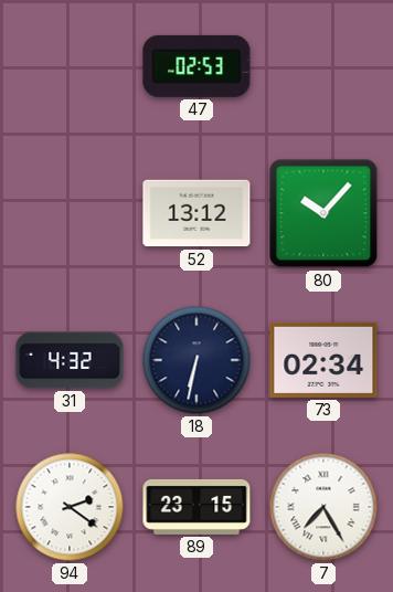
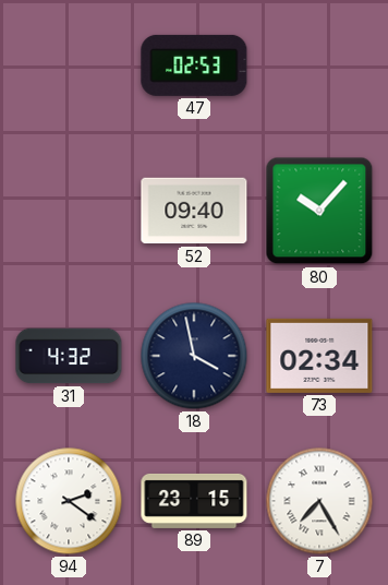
52: 13:12 -> 09:40 (194, 211)
18: 6:32 -> 3:58 (194, 356)
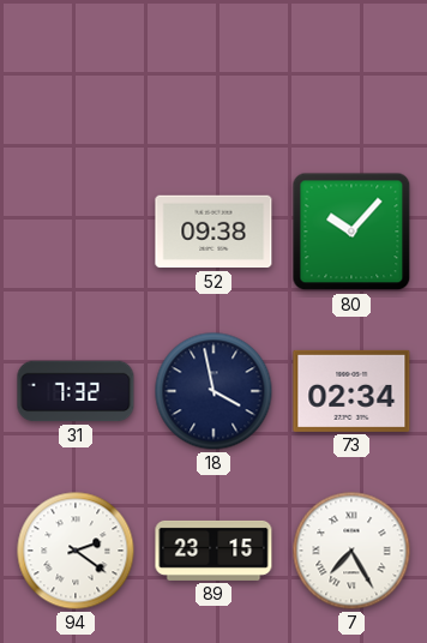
47: 02:53 -> none (194, 65)
52: 09:40 -> 09:38 (213, 232)
31: 4:32 -> 7:32 (76, 391)
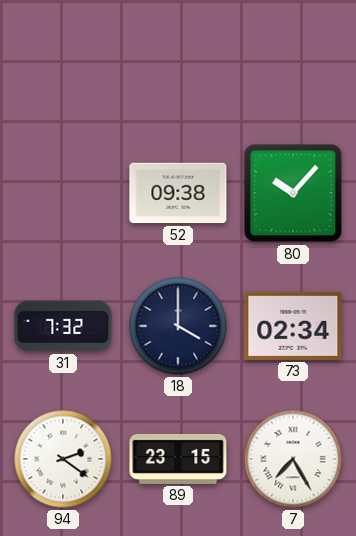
18: 3:58 -> 4:00 (178, 326)
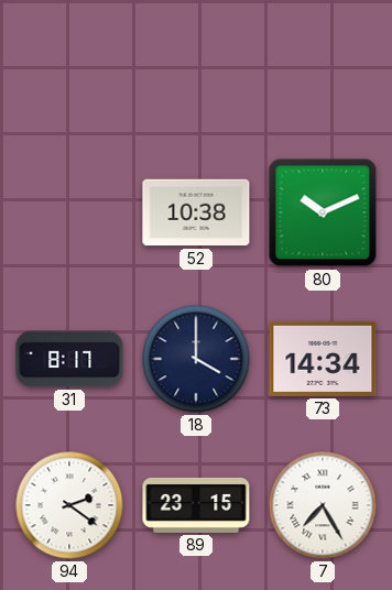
52: 09:38 -> 10:38 (196, 212)
80: 10:07 -> 10:11 (323, 212)
31: 7:32 -> 8:17 (69, 359)
73: 02:34 -> 14:34 (323, 359)
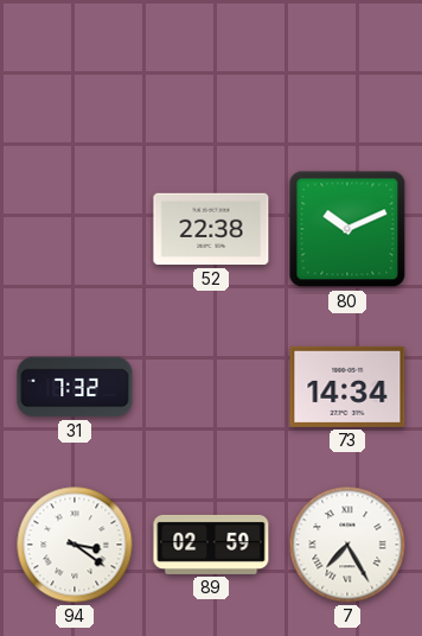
52: 10:38 -> 22:38 (211, 229)
31: 8:17 -> 7:32 (75, 387)
18: 4:00 -> none (196, 359)
94: 2:21 -> 3:21 (75, 545)
89: 23:15 -> 02:59 (211, 545)
